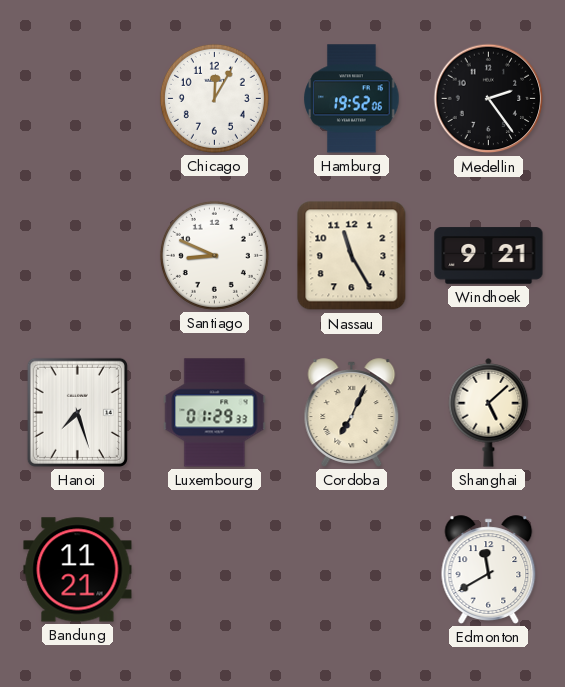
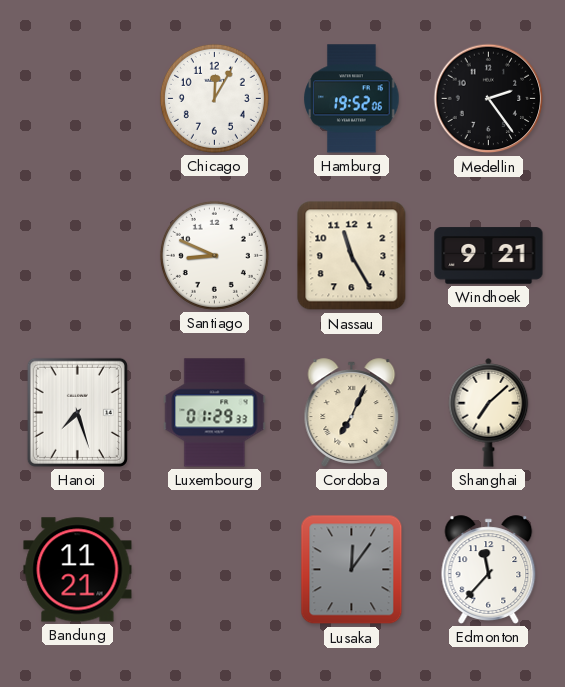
Shanghai: 5:08 -> 7:08 (489, 413)
Lusaka: none -> 12:06 (352, 570)
Edmonton: 11:40 -> 11:37 (489, 570)
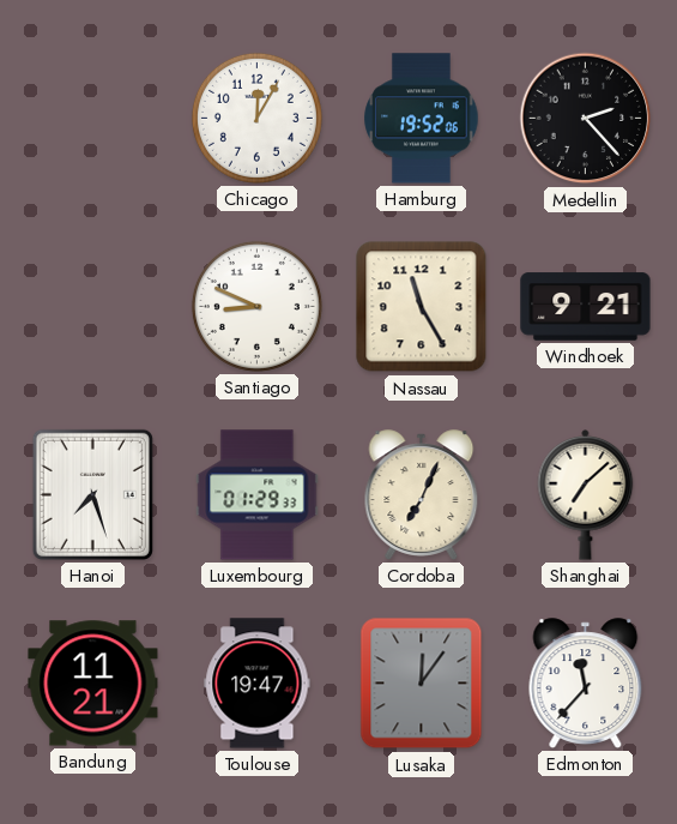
Medellin: 2:24 -> 2:23 (586, 119)
Toulouse: none -> 19:47 (258, 684)
